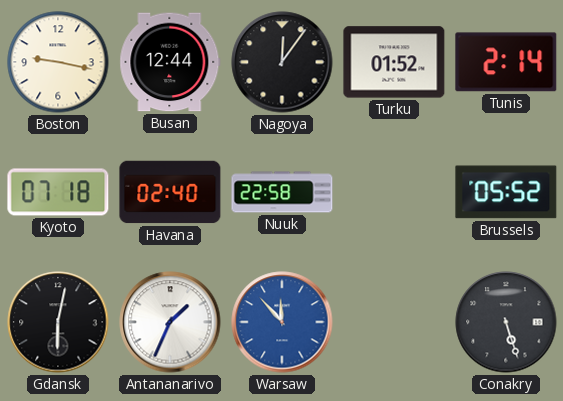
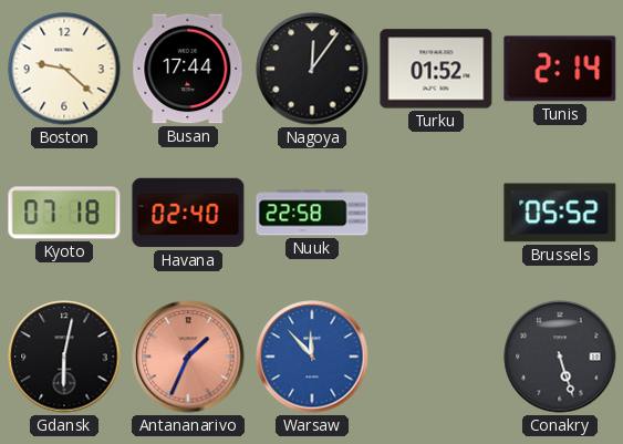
Boston: 9:17 -> 9:22 (64, 69)
Busan: 12:44 -> 17:44 (188, 69)
Antananarivo dial: white -> salmon (188, 357)
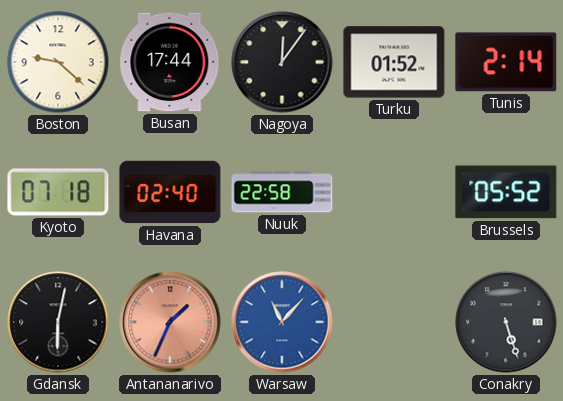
Warsaw: 11:53 -> 11:07 (282, 322)
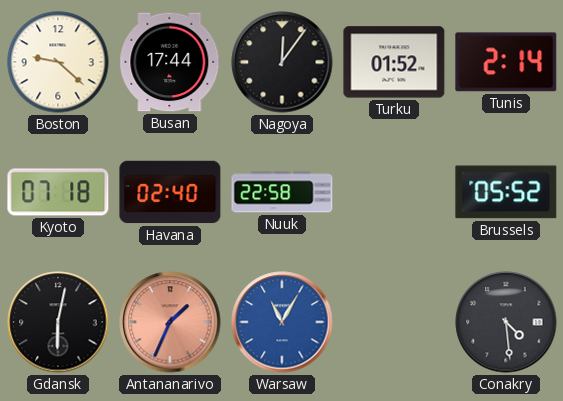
Warsaw: 11:07 -> 11:05 (282, 322)
Conakry: 5:27 -> 4:29 (506, 322)
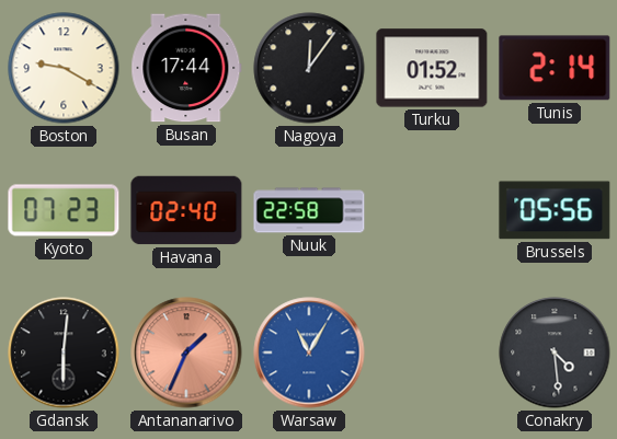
Boston: 9:22 -> 9:20 (64, 68)
Kyoto: 07:18 -> 07:23 (64, 210)
Brussels: 05:52 -> 05:56 (555, 210)
Gdansk: 6:02 -> 6:01 (64, 353)
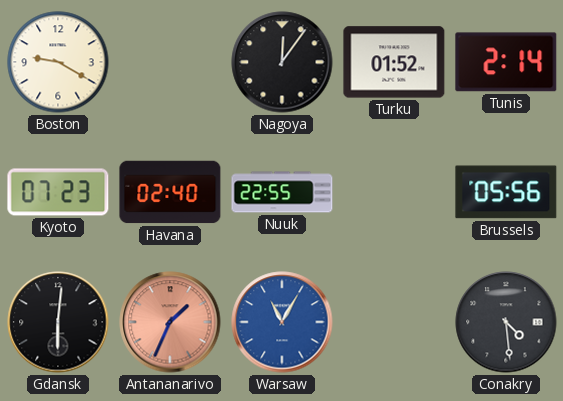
Busan: 17:44 -> none (186, 68)
Nuuk: 22:58 -> 22:55 (282, 192)
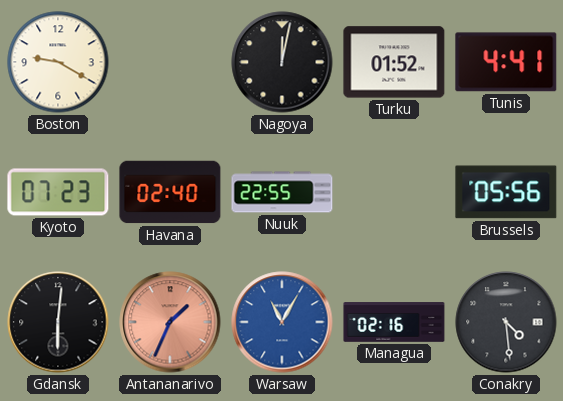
Nagoya: 12:06 -> 12:02 (282, 62)
Tunis: 2:14 -> 4:41 (506, 62)
Managua: none -> 02:16 (394, 322)
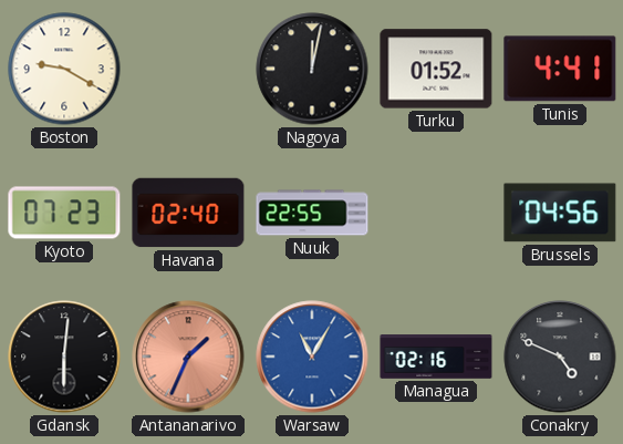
Brussels: 05:56 -> 04:56 (560, 213)
Conakry: 4:29 -> 4:49 (560, 357)
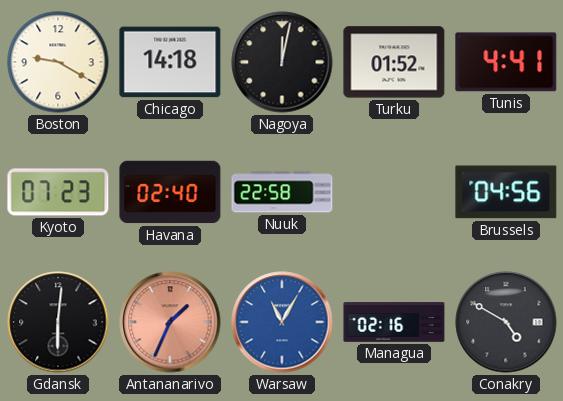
Chicago: none -> 14:18 (170, 62)
Nuuk: 22:55 -> 22:58 (282, 192)
Conakry: 4:49 -> 4:50 (506, 322)
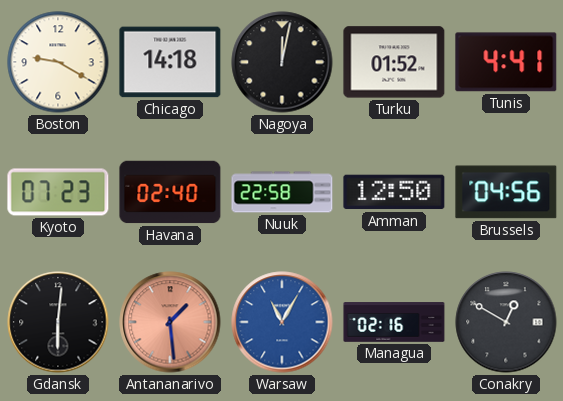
Amman: none -> 12:50 (394, 192)
Antananarivo: 1:34 -> 1:29 (170, 322)
Conakry: 4:50 -> 12:50 (506, 322)
